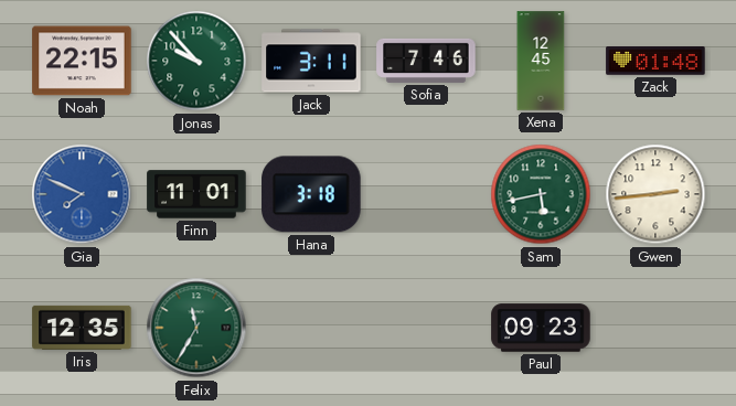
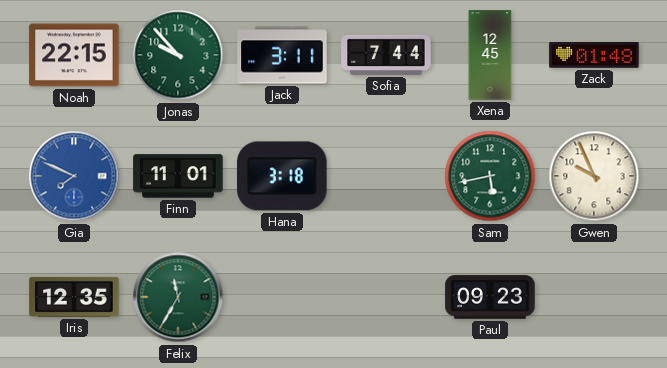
Sofia: 7:46 -> 7:44 (386, 55)
Gwen: 2:44 -> 9:56 (594, 176)
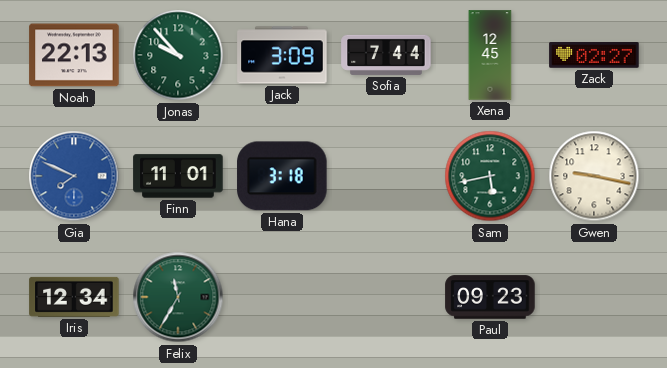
Noah: 22:15 -> 22:13 (74, 55)
Jack: 3:11 -> 3:09 (282, 55)
Zack: 01:48 -> 02:27 (594, 56)
Gwen: 9:56 -> 9:17 (594, 176)
Iris: 12:35 -> 12:34 (74, 297)
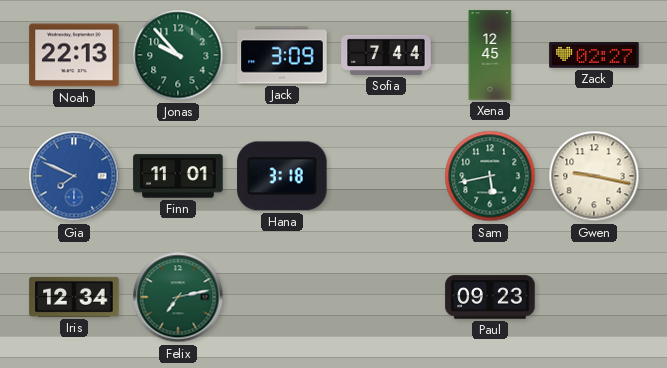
Felix: 11:35 -> 7:13 (178, 297)
